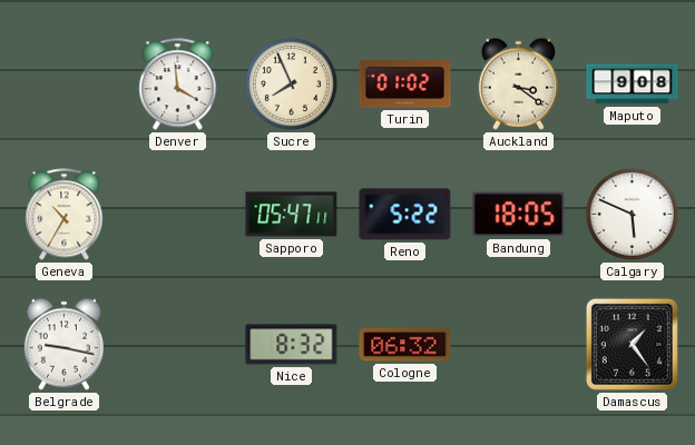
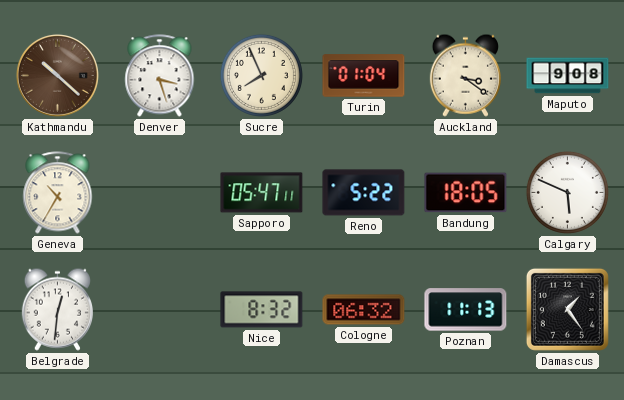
Kathmandu: none -> 10:22 (57, 75)
Denver: 3:59 -> 3:27 (160, 76)
Turin: 01:02 -> 01:04 (364, 76)
Belgrade: 9:17 -> 12:31 (57, 309)
Poznan: none -> 11:13 (466, 310)
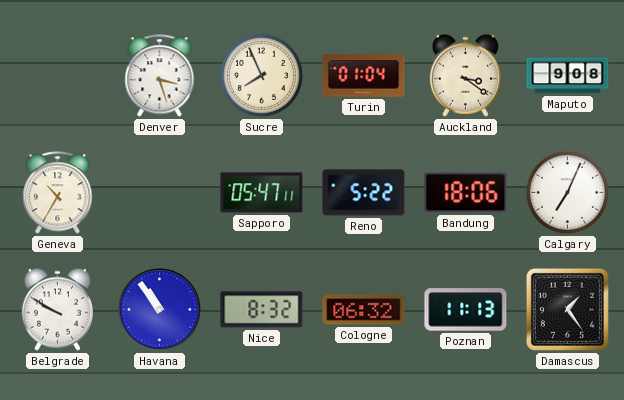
Kathmandu: 10:22 -> none (57, 75)
Bandung: 18:05 -> 18:06 (466, 193)
Calgary: 5:49 -> 7:04 (567, 192)
Belgrade: 12:31 -> 9:50 (57, 309)
Havana: none -> 10:54 (159, 309)
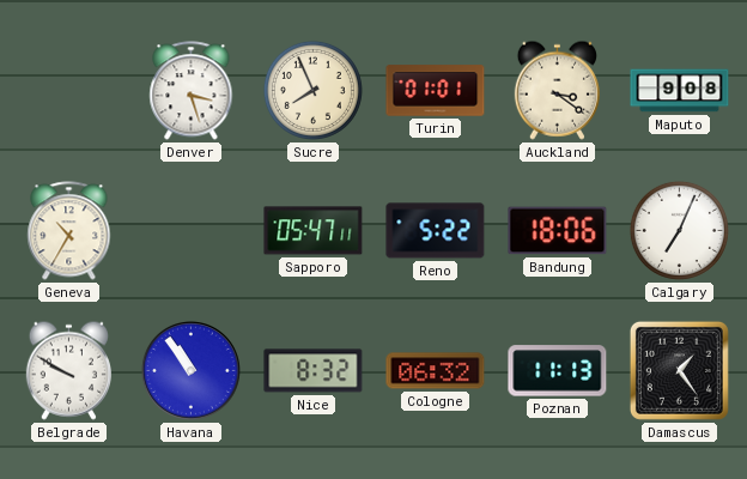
Turin: 01:04 -> 01:01 (436, 91)
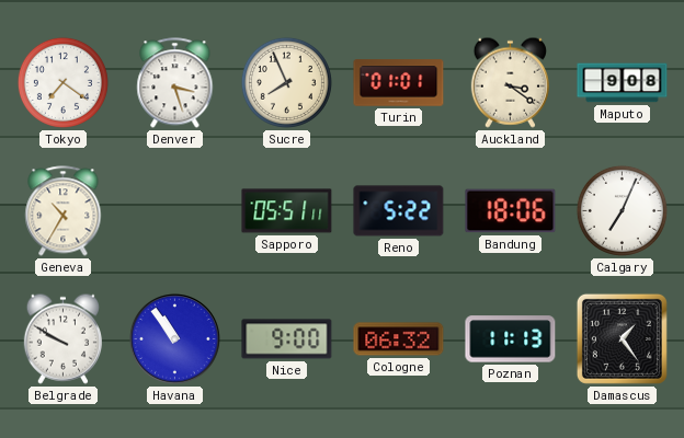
Tokyo: none -> 7:21 (62, 82)
Sapporo: 05:47 -> 05:51 (287, 211)
Nice: 8:32 -> 9:00 (287, 339)
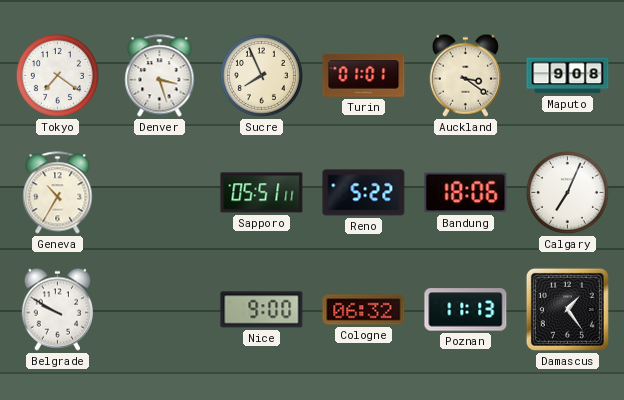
Havana: 10:54 -> none (174, 338)
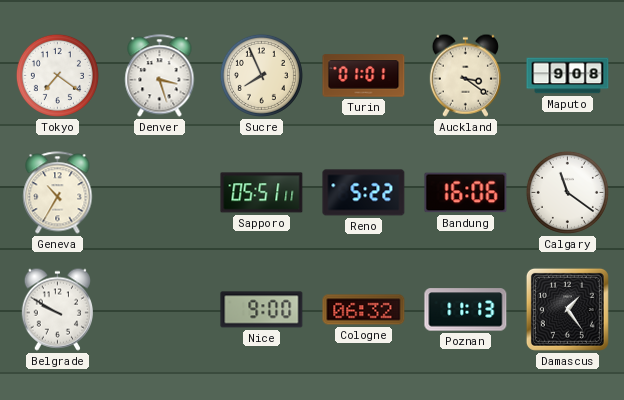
Bandung: 18:06 -> 16:06 (466, 193)
Calgary: 7:04 -> 11:21 (567, 192)
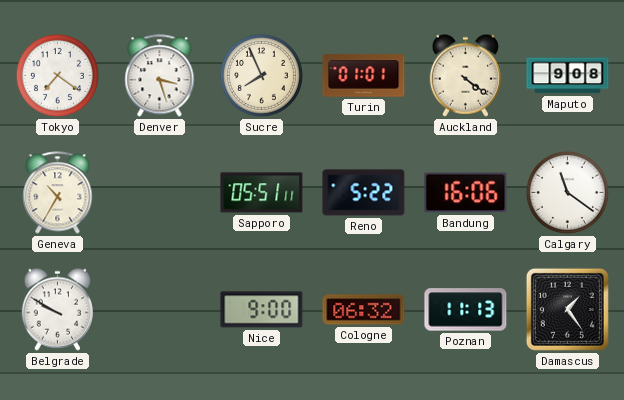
Auckland: 3:21 -> 4:21 (465, 75)
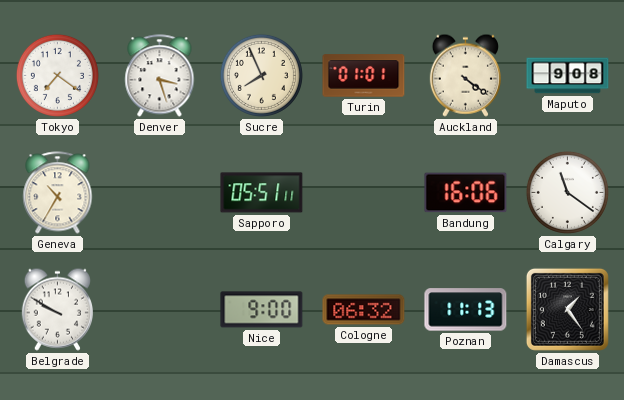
Reno: 5:22 -> none (364, 193)
